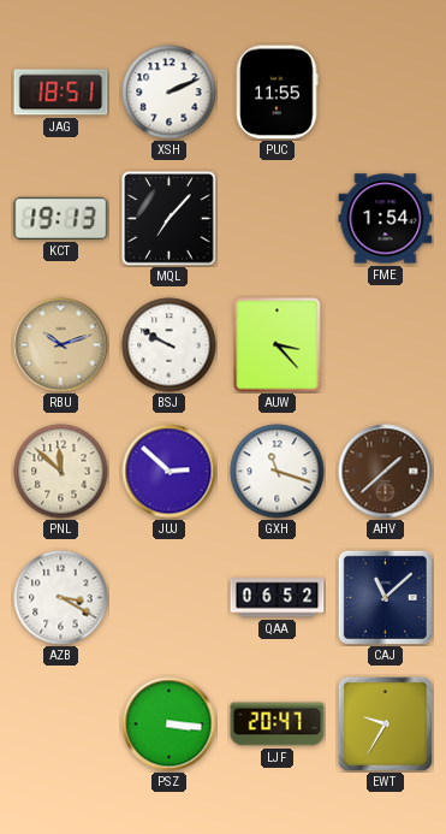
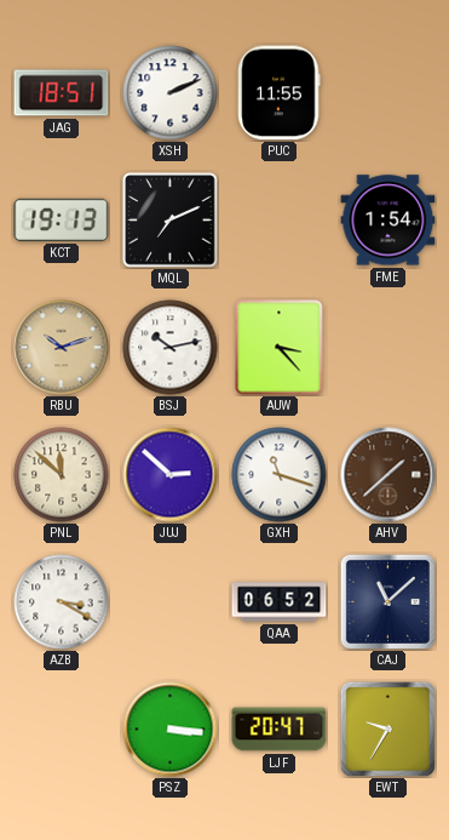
MQL: 7:07 -> 7:11 (171, 221)
BSJ: 9:50 -> 10:13 (171, 348)
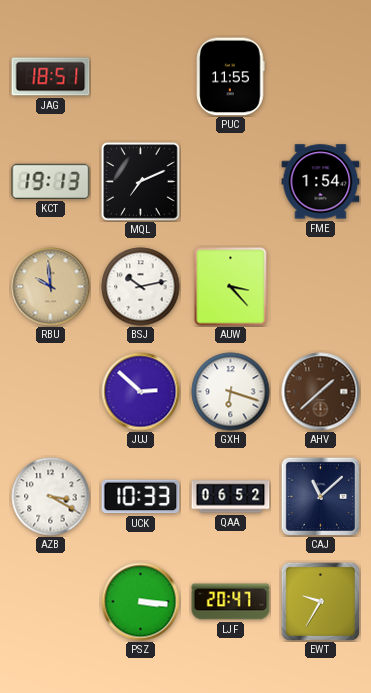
XSH: 2:11 -> none (171, 93)
RBU: 10:12 -> 9:59 (51, 287)
PNL: 11:52 -> none (62, 475)
GXH: 11:18 -> 6:18 (231, 392)
UCK: none -> 10:33 (141, 497)
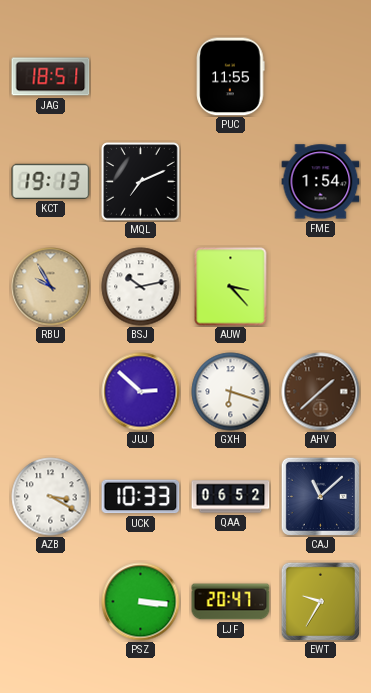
RBU: 9:59 -> 9:55 (51, 287)
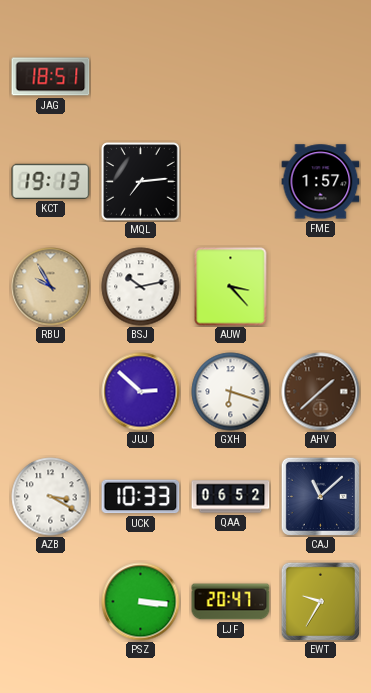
PUC: 11:55 -> none (231, 77)
MQL: 7:11 -> 7:14 (141, 182)
FME: 1:54 -> 1:57 (321, 182)
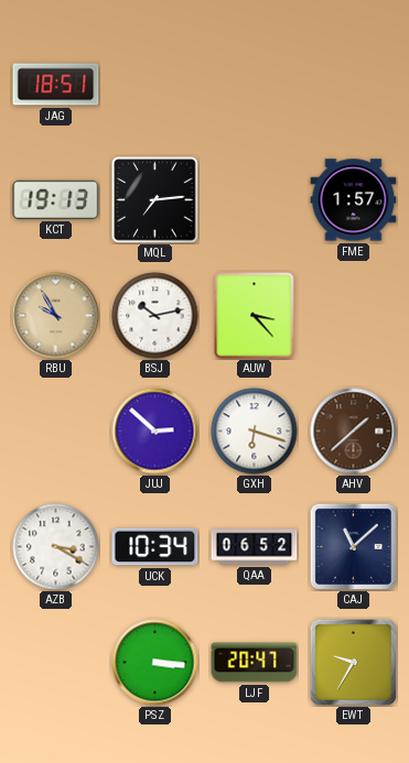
UCK: 10:33 -> 10:34 (155, 547)
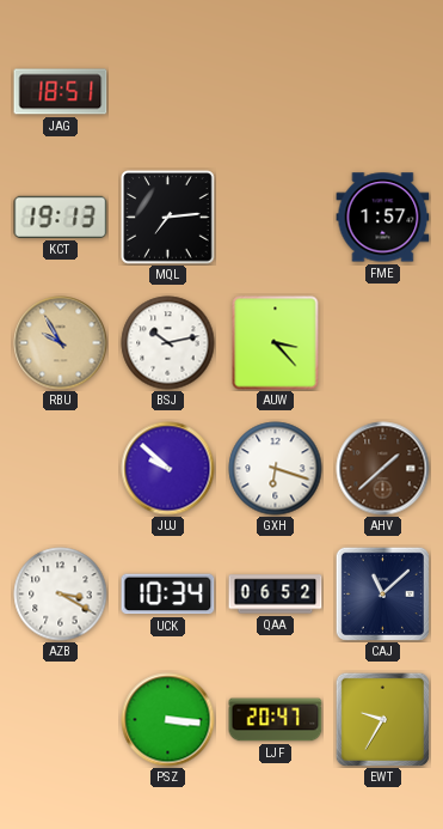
JUJ: 2:52 -> 9:52 (168, 469)
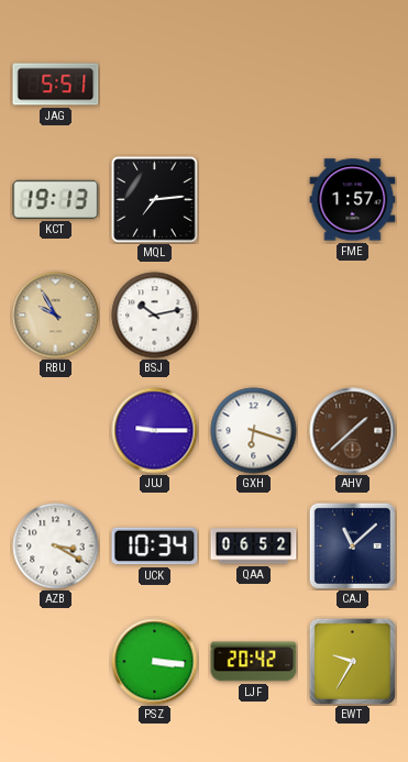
JAG: 18:51 -> 5:51 (56, 85)
AUW: 3:23 -> none (276, 343)
JUJ: 9:52 -> 9:15 (155, 431)
LJF: 20:47 -> 20:42 (254, 662)
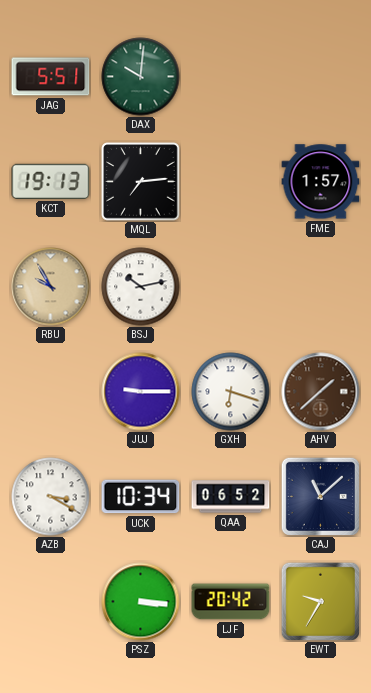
DAX: none -> 10:01 (141, 77)
